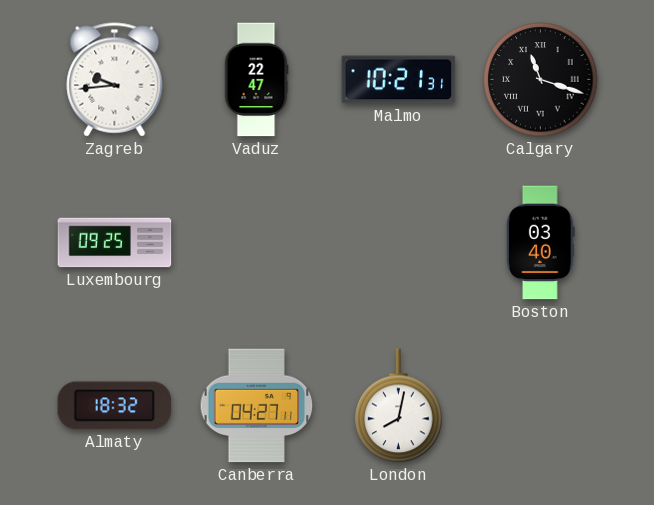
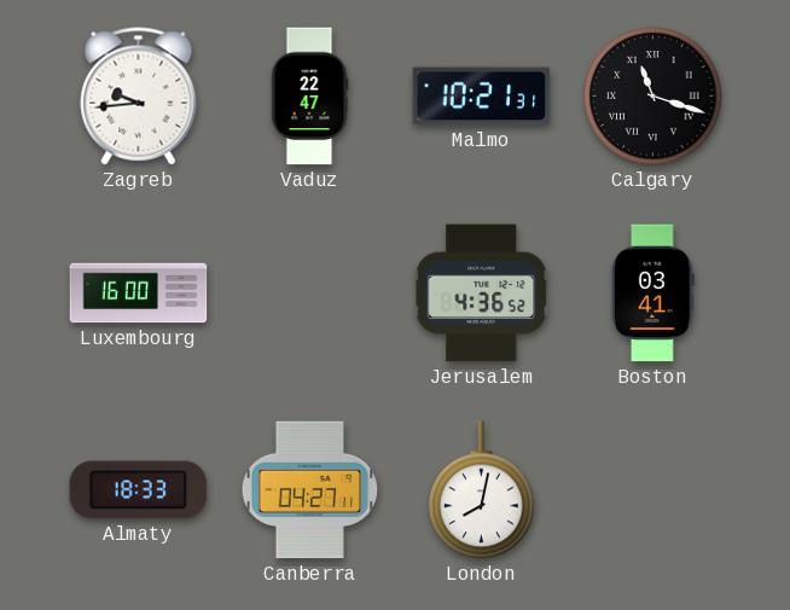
Luxembourg: 09:25 -> 16:00 (139, 294)
Jerusalem: none -> 4:36 (482, 294)
Boston: 03:40 -> 03:41 (654, 294)
Almaty: 18:32 -> 18:33 (139, 490)
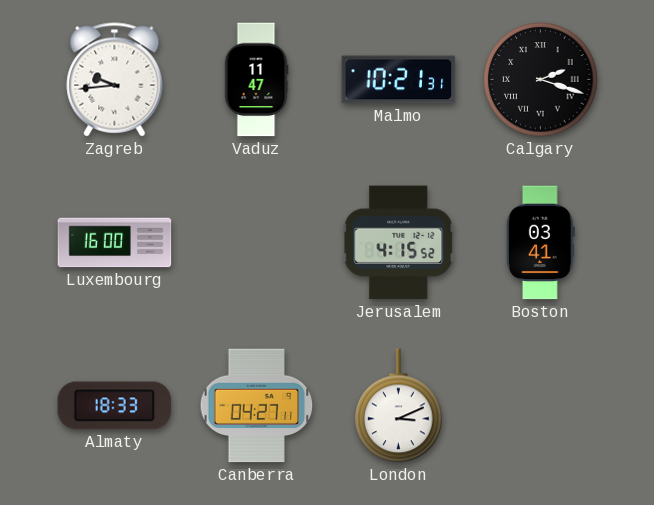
Vaduz: 22:47 -> 11:47 (256, 80)
Calgary: 11:18 -> 2:18 (541, 80)
Jerusalem: 4:36 -> 4:15 (399, 243)
London: 8:02 -> 3:11 (399, 406)
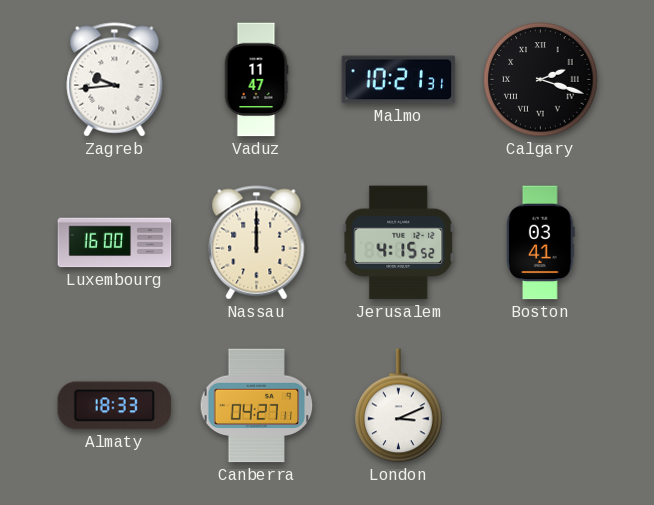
Nassau: none -> 12:00 (257, 243)
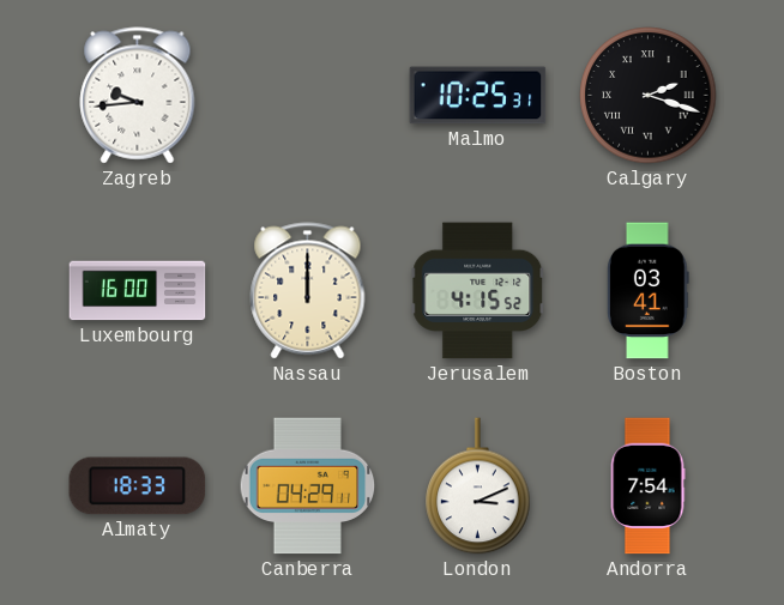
Vaduz: 11:47 -> none (256, 80)
Malmo: 10:21 -> 10:25 (478, 96)
Canberra: 04:27 -> 04:29 (308, 486)
Andorra: none -> 7:54 (647, 486)
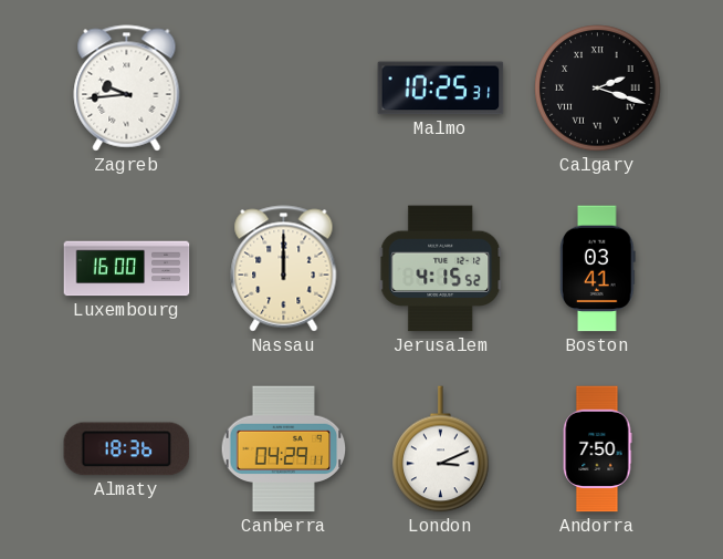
Almaty: 18:33 -> 18:36 (127, 449)
Andorra: 7:54 -> 7:50 (597, 449)
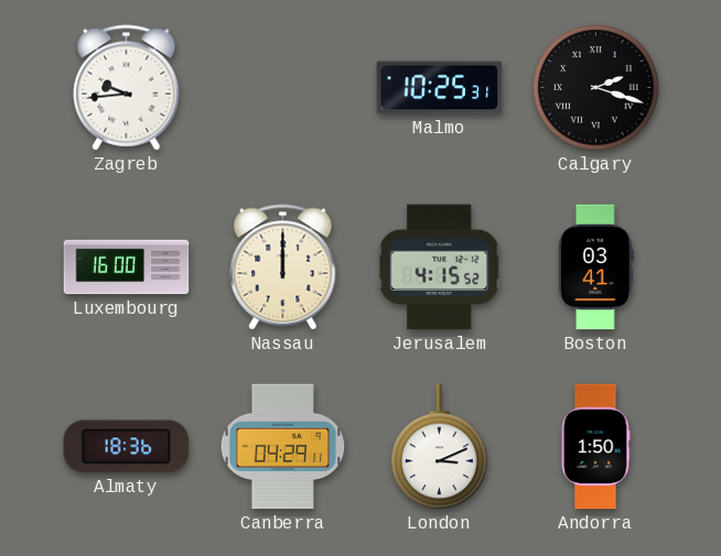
Andorra: 7:50 -> 1:50 (595, 447)
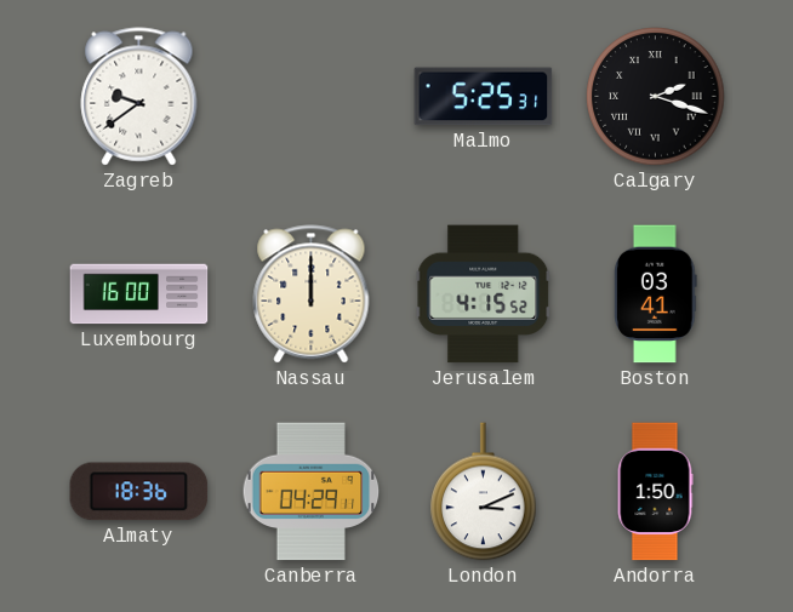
Zagreb: 9:44 -> 9:39 (139, 97)
Malmo: 10:25 -> 5:25 (484, 97)
